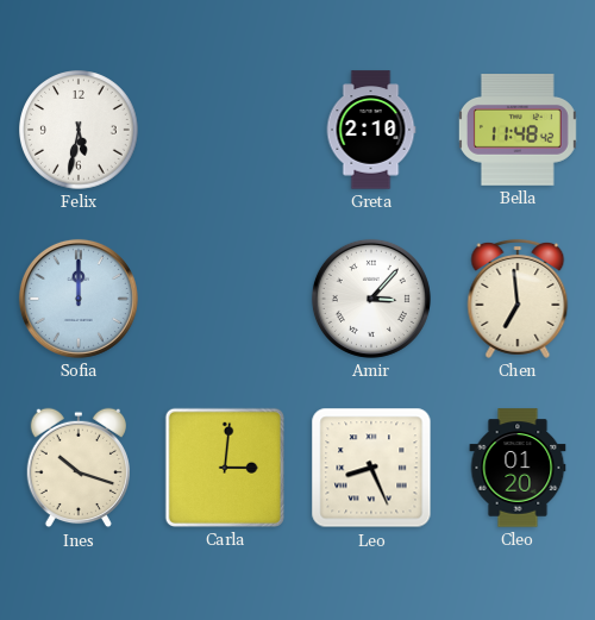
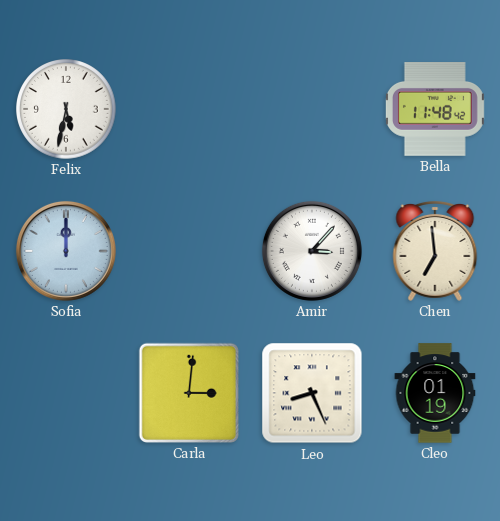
Greta: 2:10 -> none (371, 130)
Ines: 10:18 -> none (77, 468)
Cleo: 01:20 -> 01:19 (435, 393)
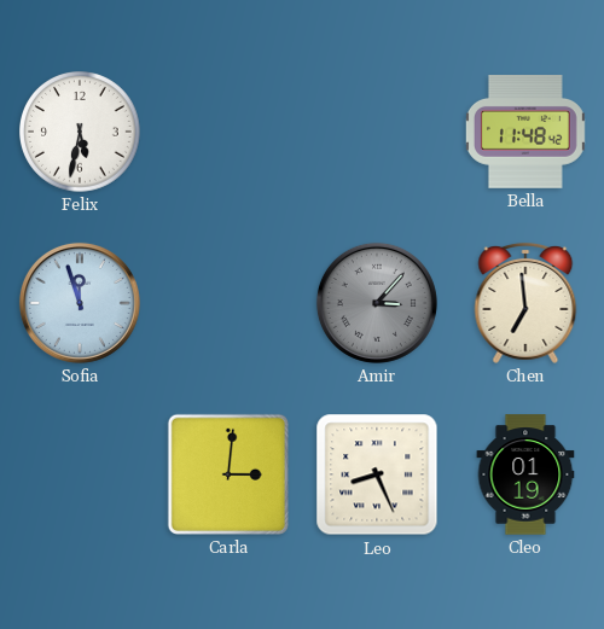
Sofia: 12:00 -> 11:57 (80, 303)
Amir dial: white -> grey (377, 303)
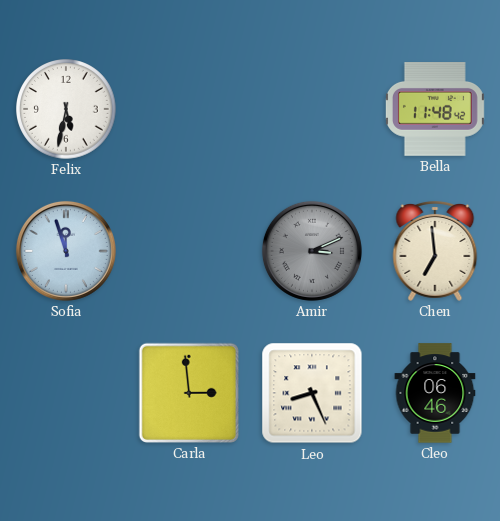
Amir: 3:07 -> 3:11 (312, 251)
Carla: 3:01 -> 2:59 (189, 393)
Cleo: 01:19 -> 06:46 (435, 393)
